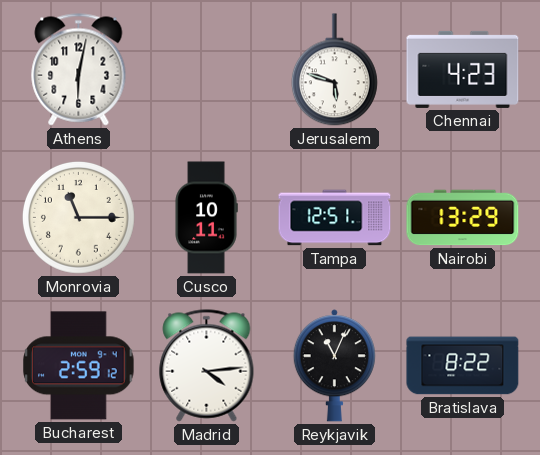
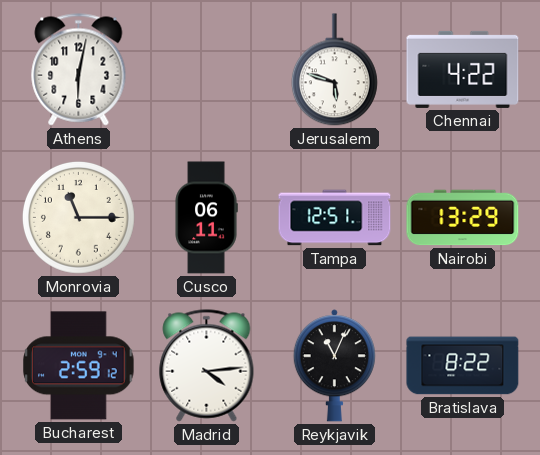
Chennai: 4:23 -> 4:22 (463, 69)
Cusco: 10:11 -> 06:11 (206, 218)
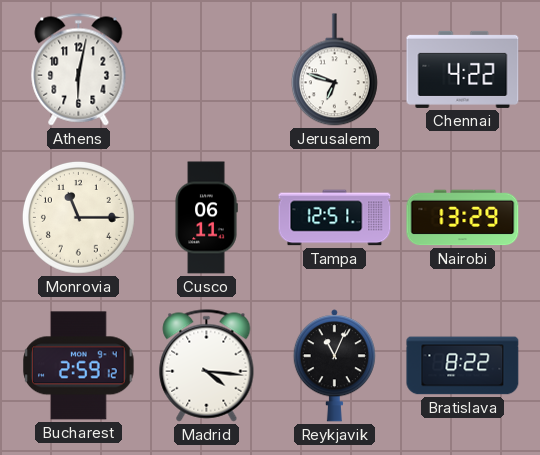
Jerusalem: 5:48 -> 6:48 (334, 70)
Madrid: 4:14 -> 4:16 (207, 366)
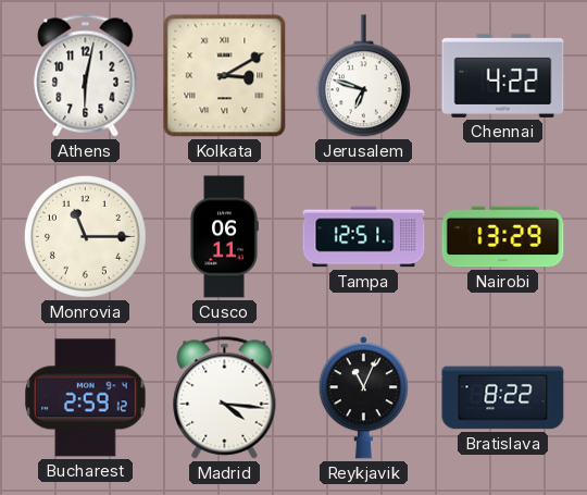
Kolkata: none -> 3:10 (225, 76)
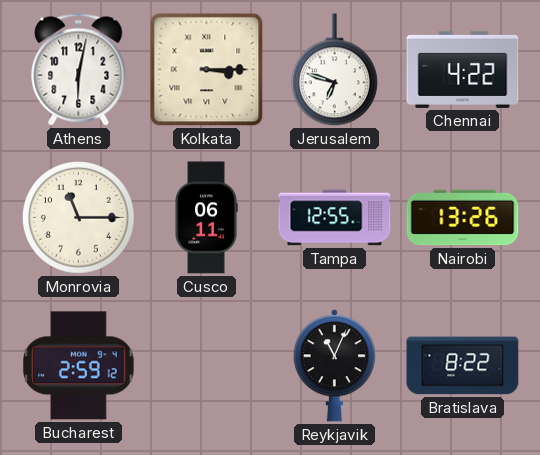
Kolkata: 3:10 -> 3:15 (207, 70)
Tampa: 12:51 -> 12:55 (335, 218)
Nairobi: 13:29 -> 13:26 (463, 218)
Madrid: 4:16 -> none (225, 398)
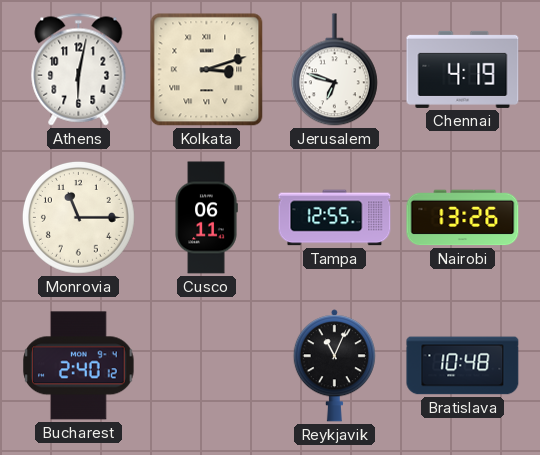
Kolkata: 3:15 -> 3:12 (207, 70)
Chennai: 4:22 -> 4:19 (463, 69)
Bucharest: 2:59 -> 2:40 (79, 366)
Bratislava: 8:22 -> 10:48 (463, 366)
